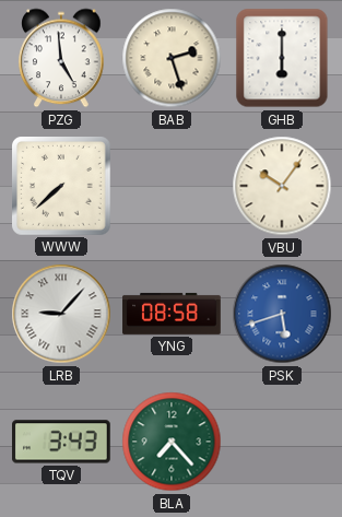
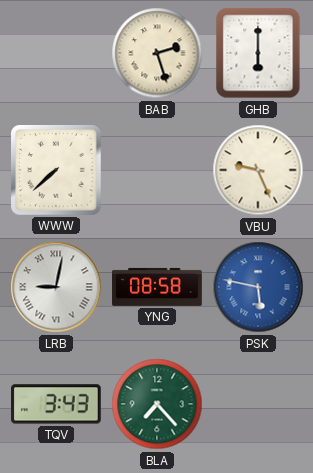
PZG: 4:59 -> none (61, 58)
VBU: 10:06 -> 9:26 (258, 170)
LRB: 9:07 -> 9:02 (56, 287)
PSK: 5:42 -> 5:47 (258, 287)
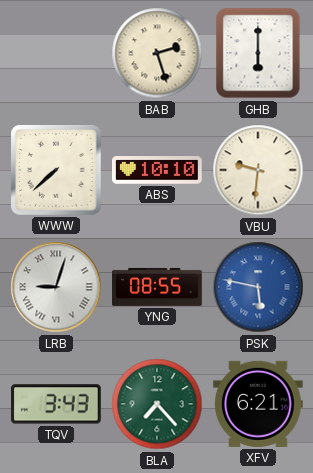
ABS: none -> 10:10 (158, 170)
VBU: 9:26 -> 9:31 (258, 170)
LRB: 9:02 -> 9:03 (56, 287)
YNG: 08:58 -> 08:55 (157, 287)
XFV: none -> 6:21 (259, 404)
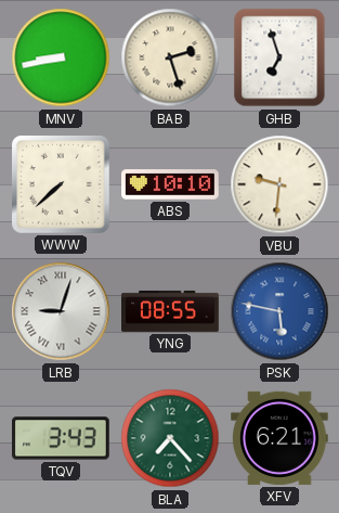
MNV: none -> 8:43 (61, 57)
GHB: 6:00 -> 6:57 (279, 57)
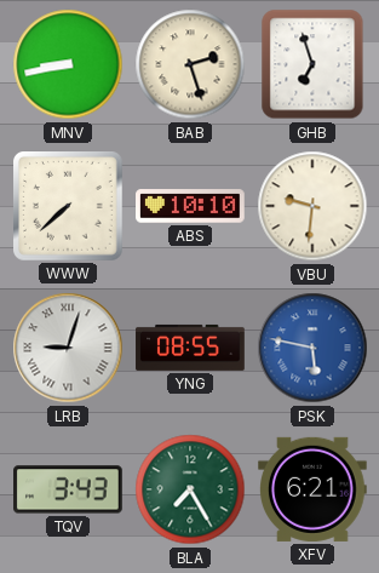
BLA: 7:23 -> 7:25 (190, 489)
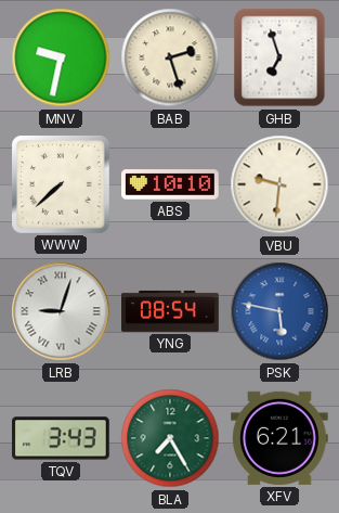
MNV: 8:43 -> 9:32 (61, 57)
YNG: 08:55 -> 08:54 (170, 311)
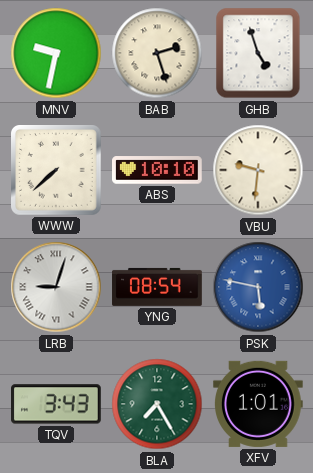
GHB: 6:57 -> 4:57 (258, 53)
XFV: 6:21 -> 1:01 (259, 404)
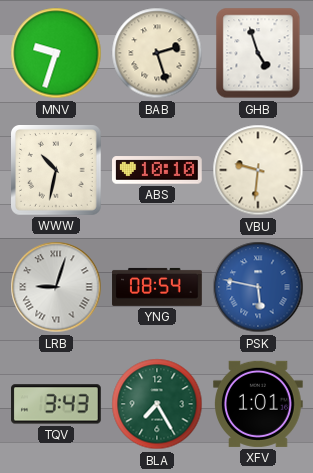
MNV: 9:32 -> 9:33 (56, 53)
WWW: 7:38 -> 10:32 (57, 171)
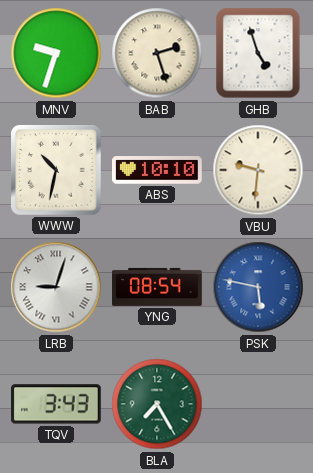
XFV: 1:01 -> none (259, 404)
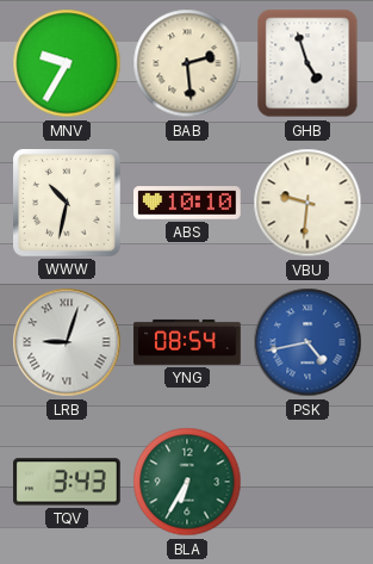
MNV: 9:33 -> 9:35 (67, 63)
BAB: 2:27 -> 2:29 (187, 63)
PSK: 5:47 -> 4:43 (307, 342)
BLA: 7:25 -> 6:35 (187, 482)
